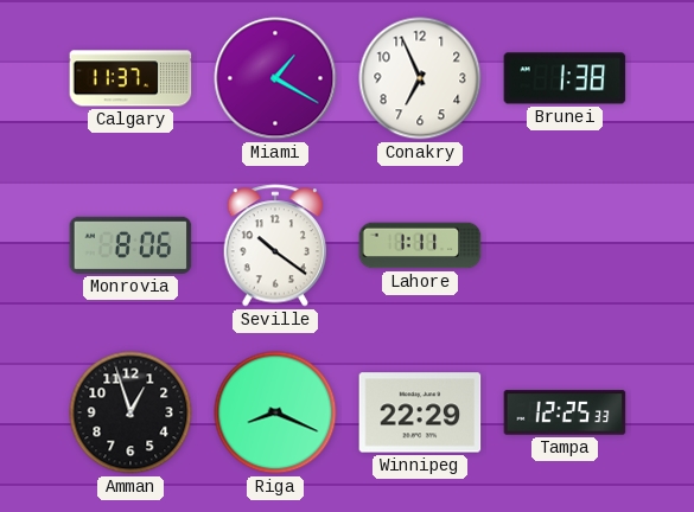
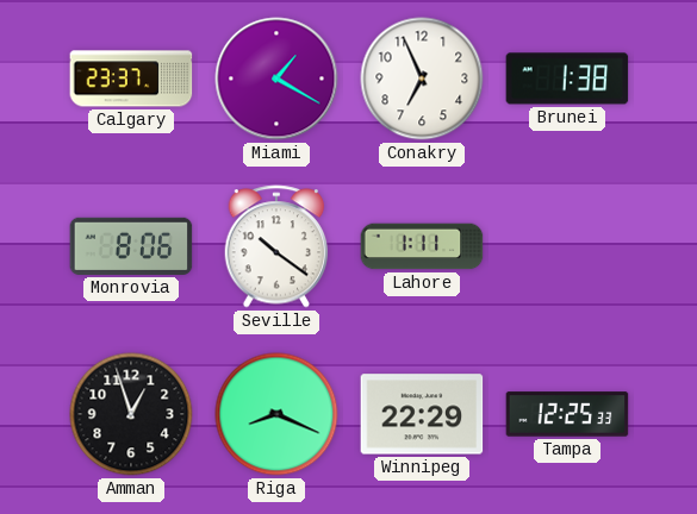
Calgary: 11:37 -> 23:37 (131, 79)
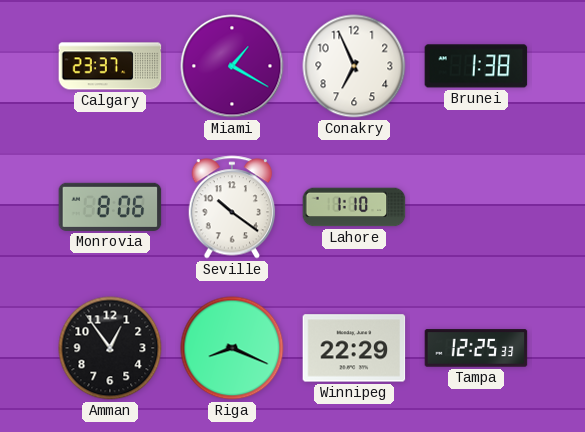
Lahore: 1:11 -> 1:10 (354, 207)
Amman: 12:57 -> 12:54 (110, 348)
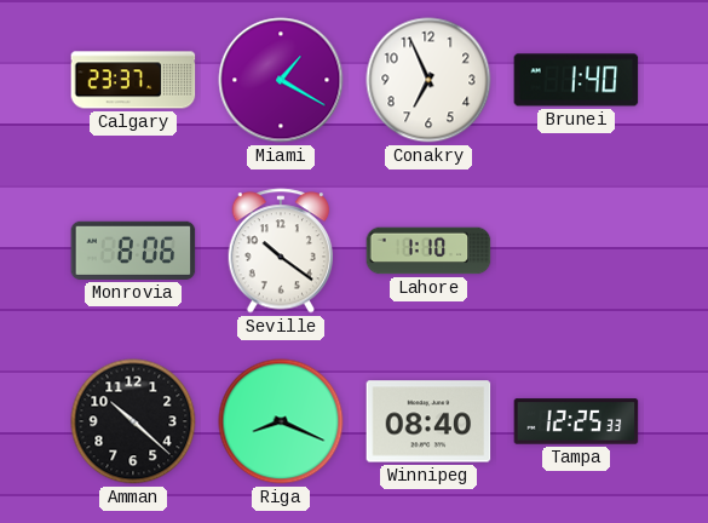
Brunei: 1:38 -> 1:40 (576, 80)
Amman: 12:54 -> 10:22 (133, 421)
Winnipeg: 22:29 -> 08:40 (428, 421)
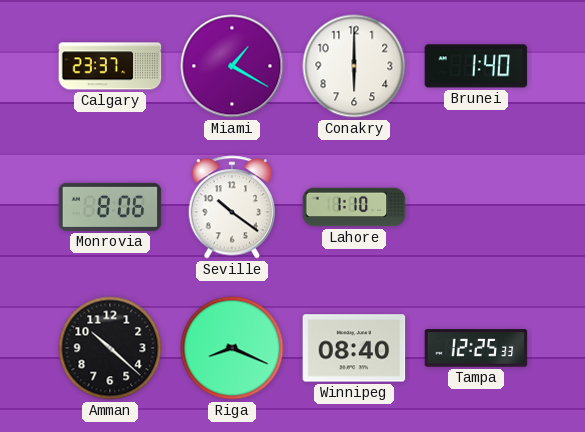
Conakry: 6:56 -> 6:00 (354, 66)
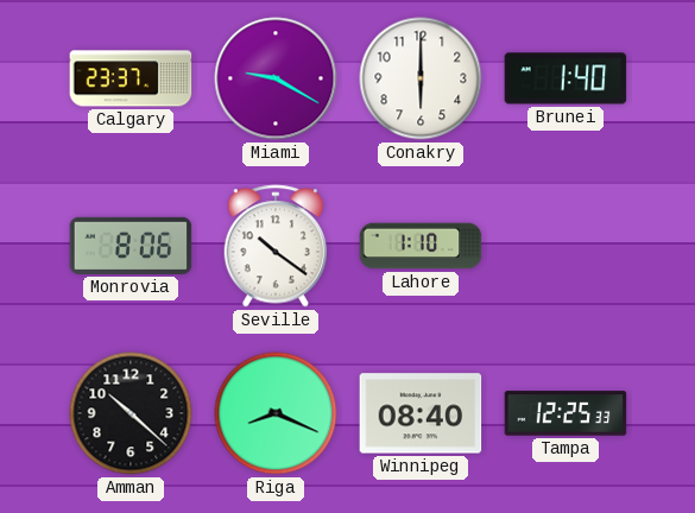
Miami: 1:20 -> 9:20 (276, 78)
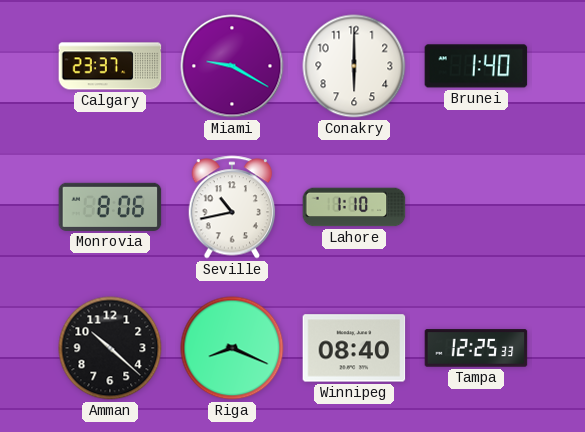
Seville: 10:21 -> 10:43 (232, 207)
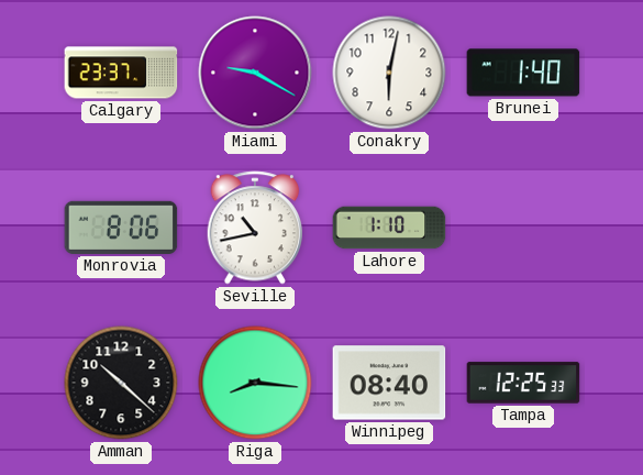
Conakry: 6:00 -> 6:02 (389, 73)
Riga: 8:19 -> 8:16 (255, 383)
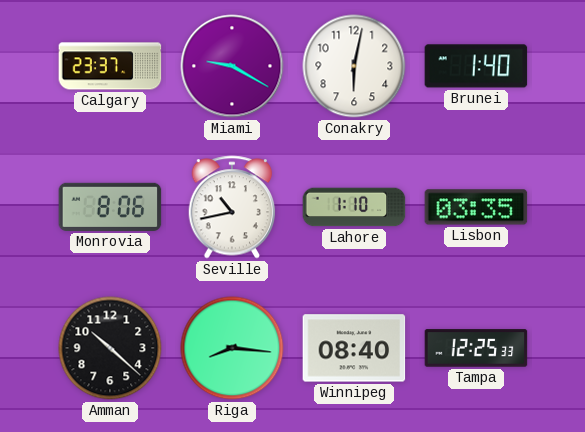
Lisbon: none -> 03:35 (476, 207)
